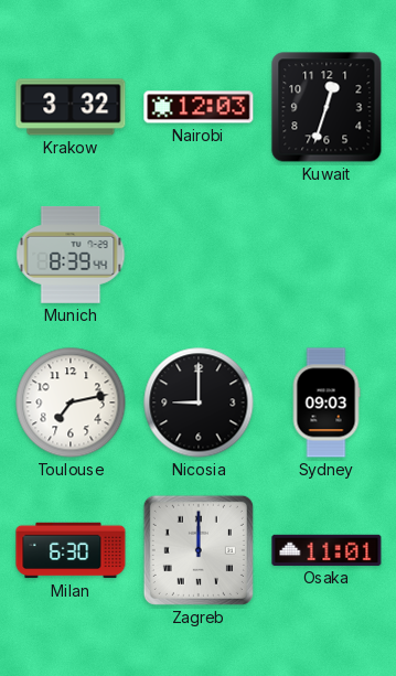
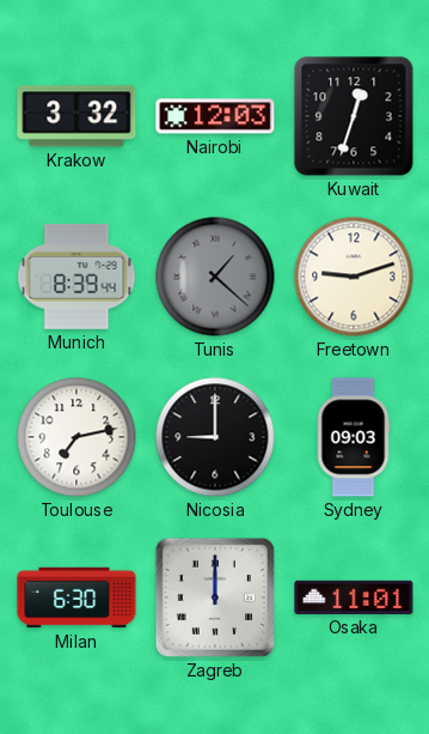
Tunis: none -> 1:22 (215, 277)
Freetown: none -> 9:12 (354, 277)
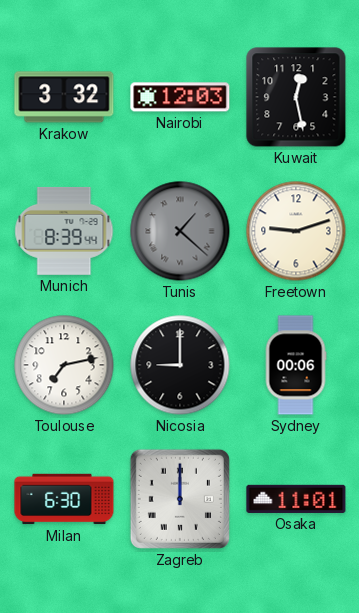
Kuwait: 12:33 -> 12:28 (296, 97)
Sydney: 09:03 -> 00:06 (296, 365)
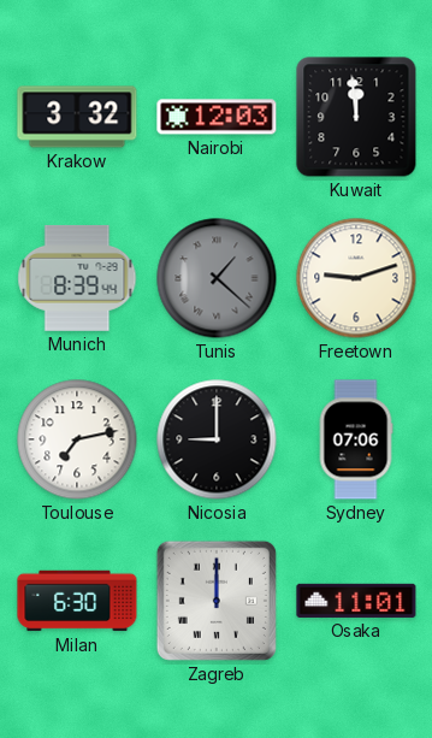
Kuwait: 12:28 -> 11:59 (356, 117)
Sydney: 00:06 -> 07:06 (356, 439)
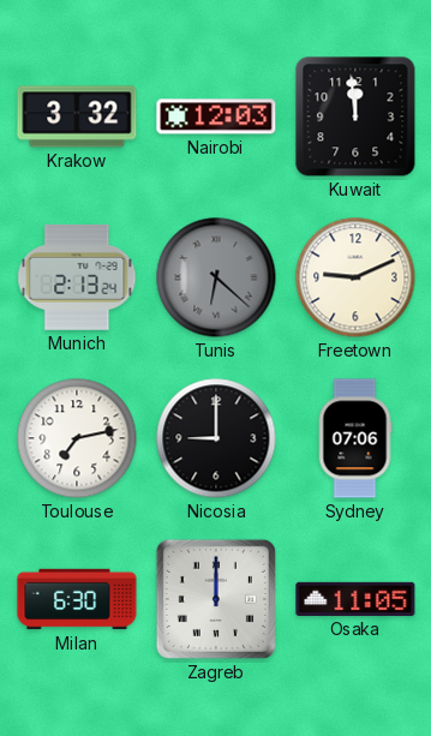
Munich: 8:39 -> 2:13 (77, 277)
Tunis: 1:22 -> 6:22 (216, 277)
Freetown: 9:12 -> 9:11 (355, 277)
Osaka: 11:01 -> 11:05 (355, 599)
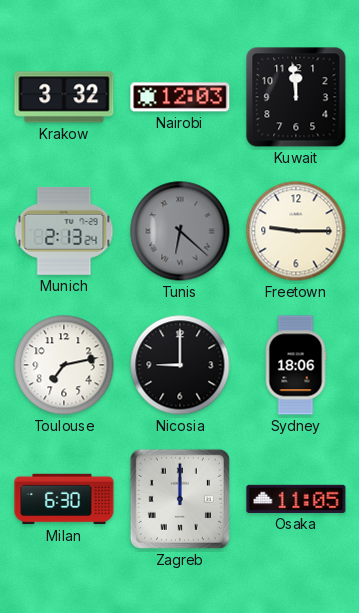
Freetown: 9:11 -> 9:15 (296, 231)
Sydney: 07:06 -> 18:06 (296, 365)
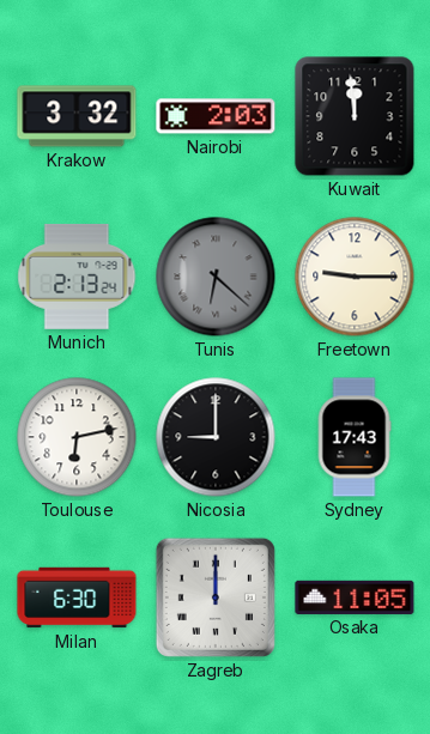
Nairobi: 12:03 -> 2:03 (216, 116)
Toulouse: 7:13 -> 6:13 (77, 437)
Sydney: 18:06 -> 17:43 (355, 437)
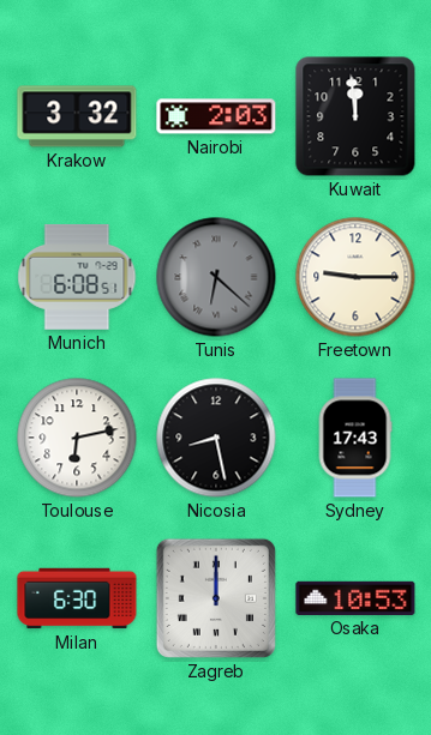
Munich: 2:13 -> 6:08 (77, 277)
Nicosia: 9:00 -> 8:28 (216, 438)
Osaka: 11:05 -> 10:53 (355, 598)
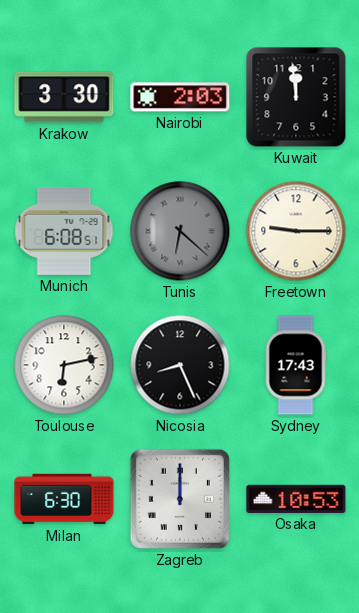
Krakow: 3:32 -> 3:30 (64, 97)
Nicosia: 8:28 -> 8:26 (180, 365)
